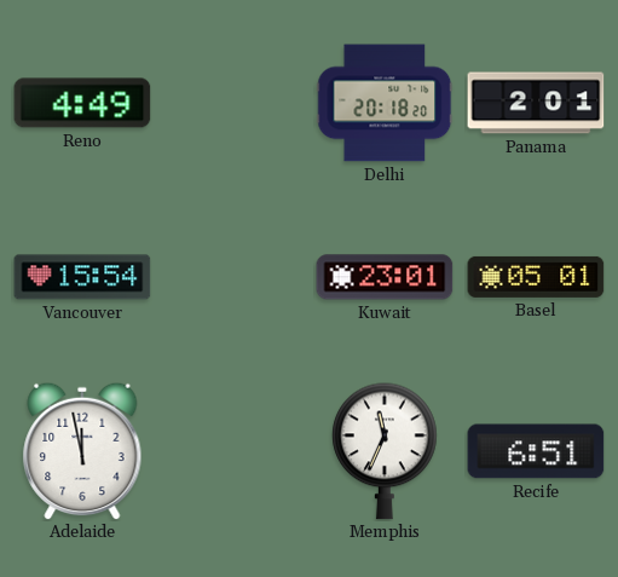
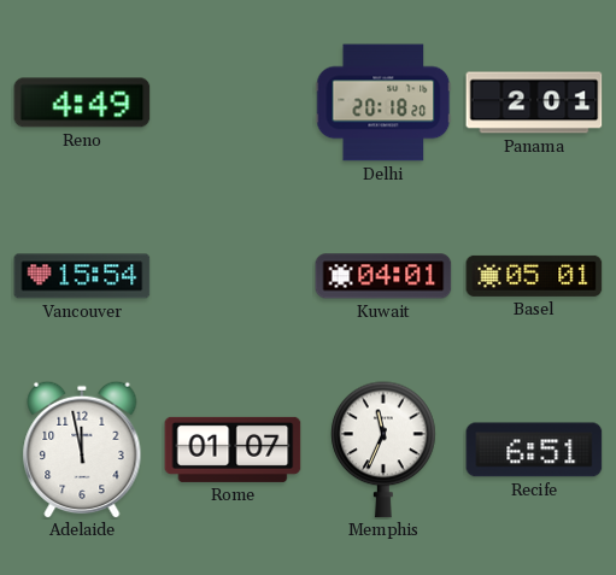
Kuwait: 23:01 -> 04:01 (383, 276)
Rome: none -> 01:07 (233, 450)
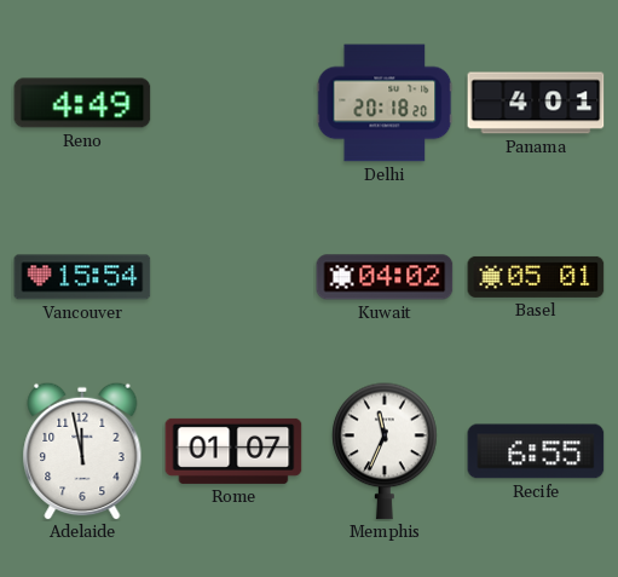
Panama: 2:01 -> 4:01 (536, 103)
Kuwait: 04:01 -> 04:02 (385, 277)
Recife: 6:51 -> 6:55 (536, 451)
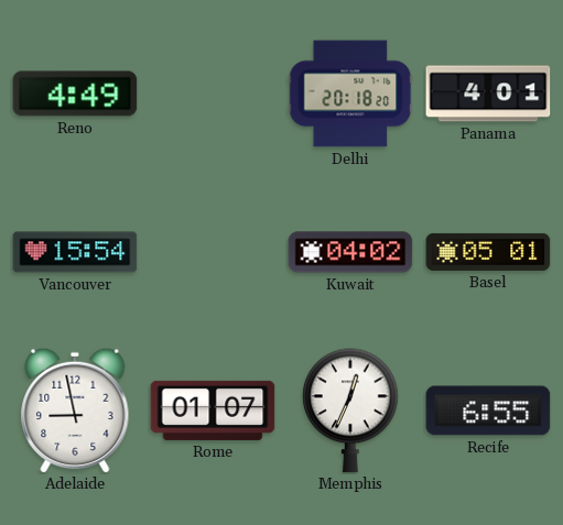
Adelaide: 11:58 -> 8:58 (75, 411)
Memphis: 11:34 -> 12:34 (350, 411)
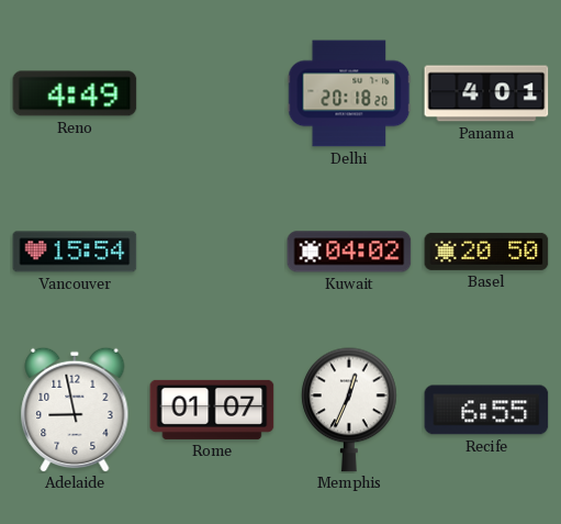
Basel: 05:01 -> 20:50 (486, 252)
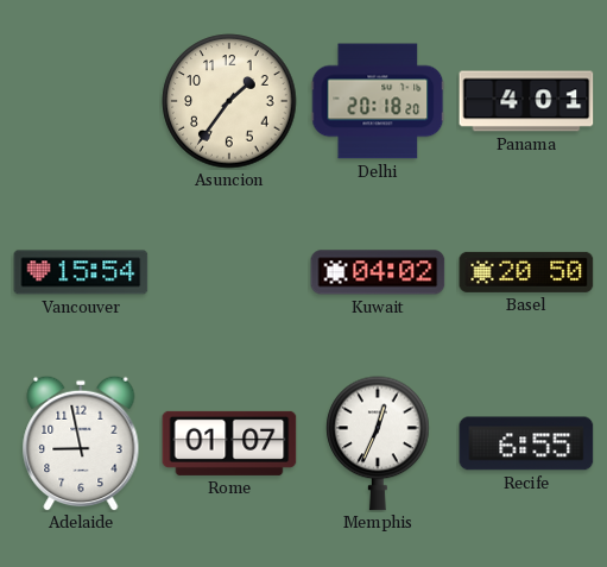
Reno: 4:49 -> none (75, 93)
Asuncion: none -> 1:36 (229, 101)
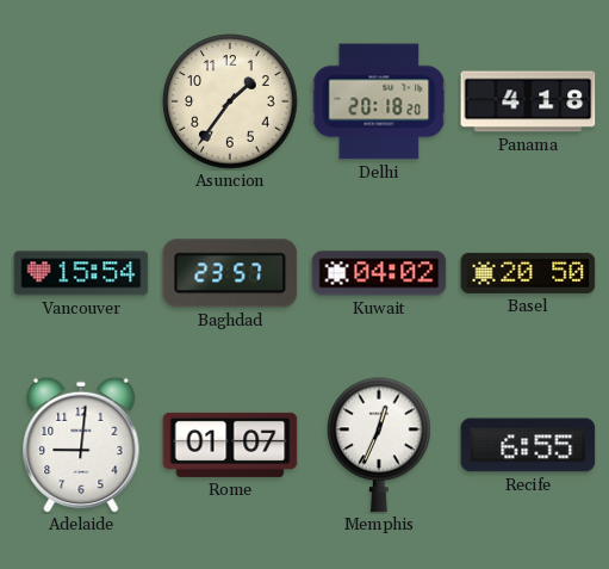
Panama: 4:01 -> 4:18 (528, 101)
Baghdad: none -> 23:57 (230, 273)
Adelaide: 8:58 -> 9:01 (81, 445)
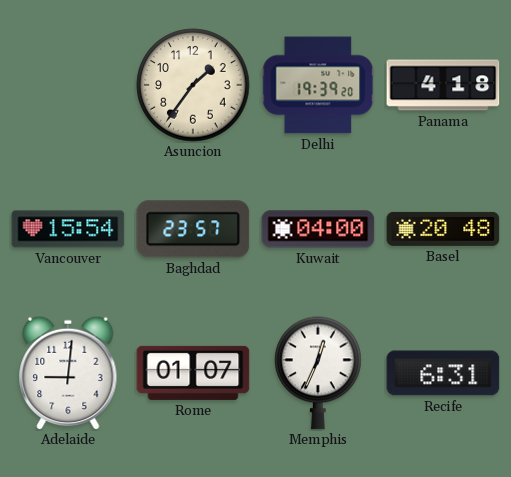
Delhi: 20:18 -> 19:39 (318, 85)
Kuwait: 04:02 -> 04:00 (318, 229)
Basel: 20:50 -> 20:48 (443, 229)
Recife: 6:55 -> 6:31 (443, 373)
